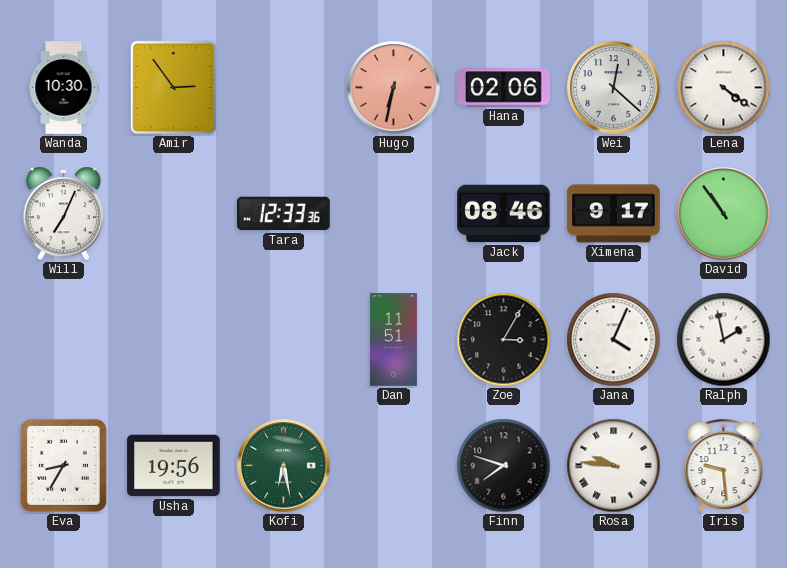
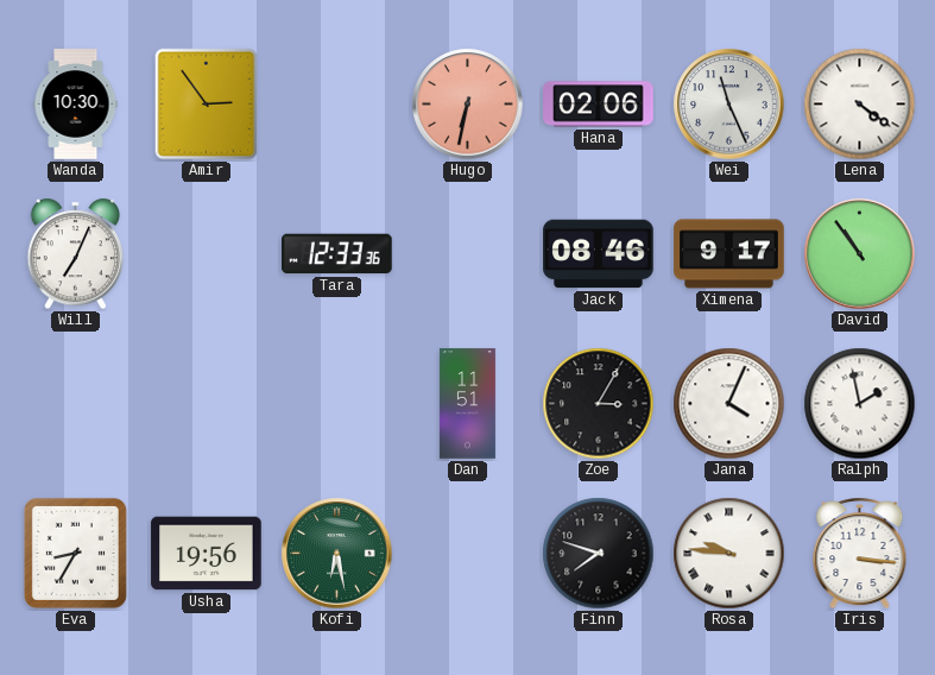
Wei: 12:22 -> 11:26 (729, 105)
Iris: 9:29 -> 3:16 (860, 554)
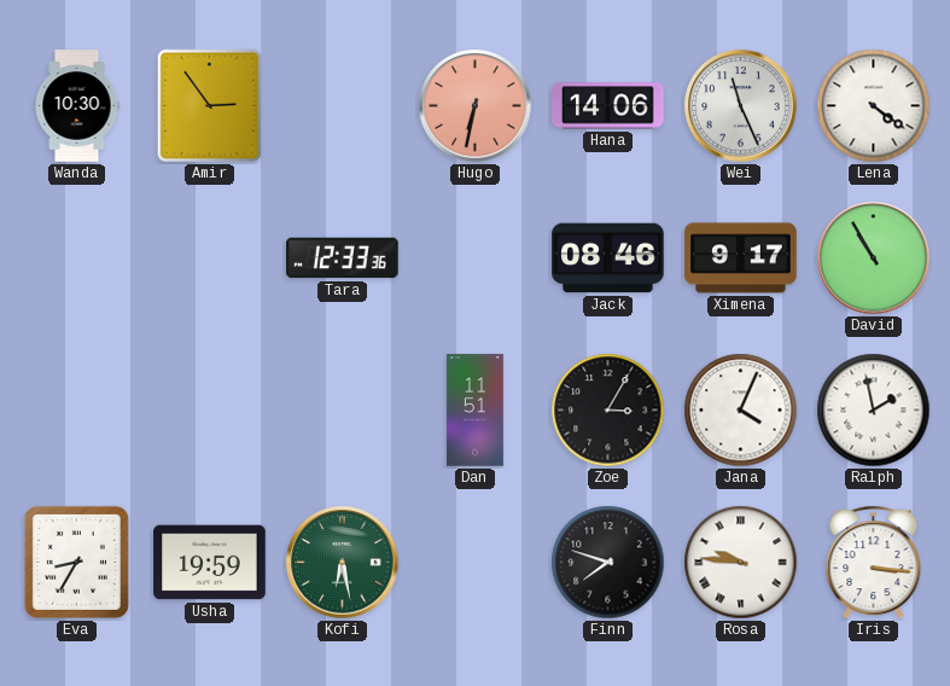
Hana: 02:06 -> 14:06 (608, 106)
Will: 7:04 -> none (75, 254)
David: 10:54 -> 10:55 (874, 258)
Usha: 19:56 -> 19:59 (210, 563)
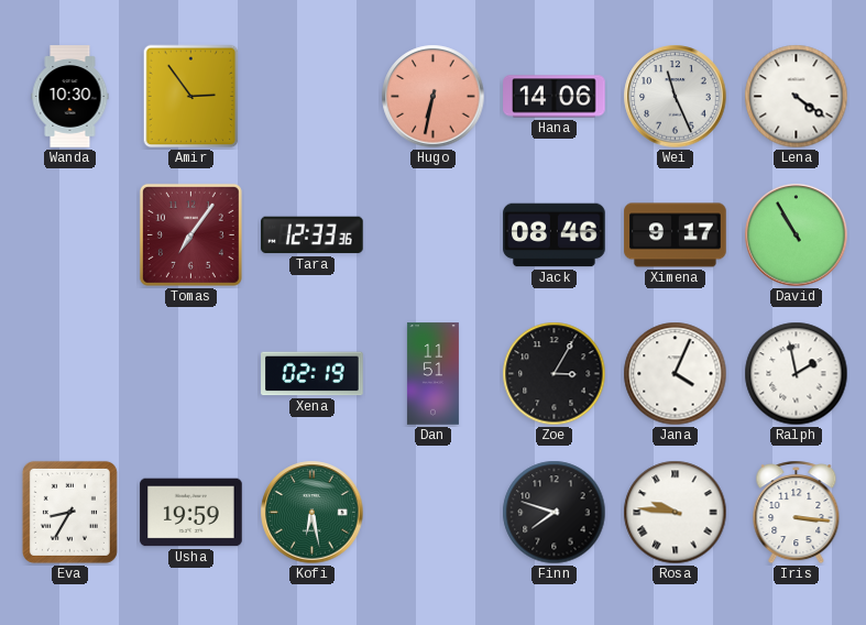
Tomas: none -> 7:06 (190, 234)
Xena: none -> 02:19 (313, 374)
